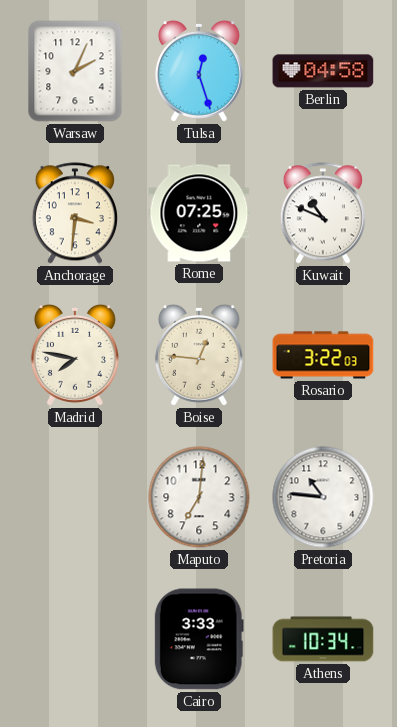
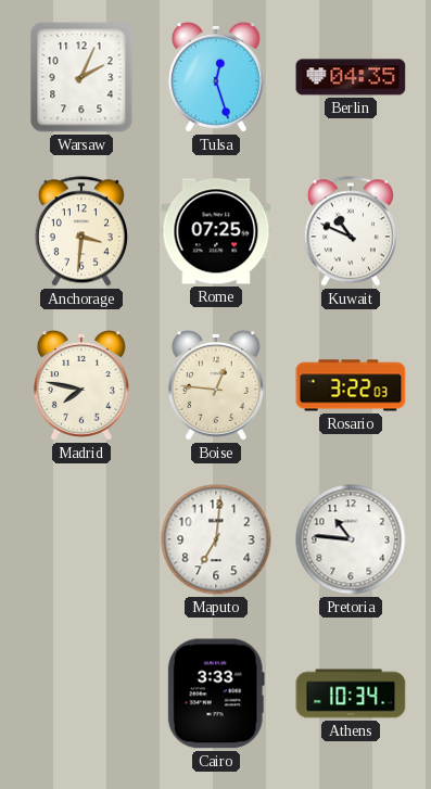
Berlin: 04:58 -> 04:35 (351, 77)
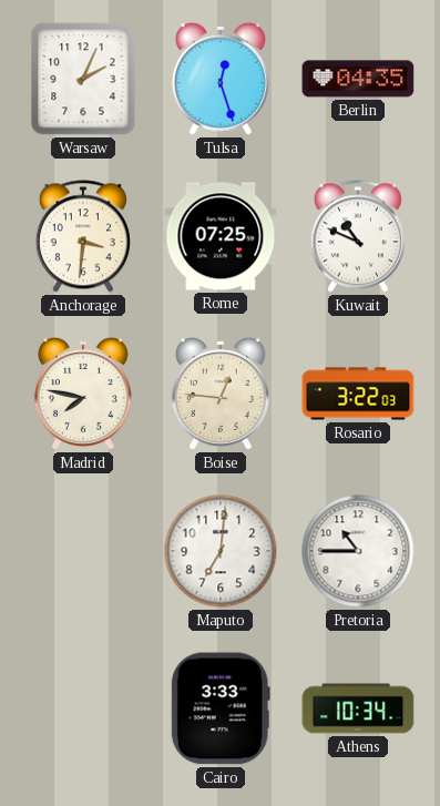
Pretoria: 10:46 -> 10:45 (358, 551)
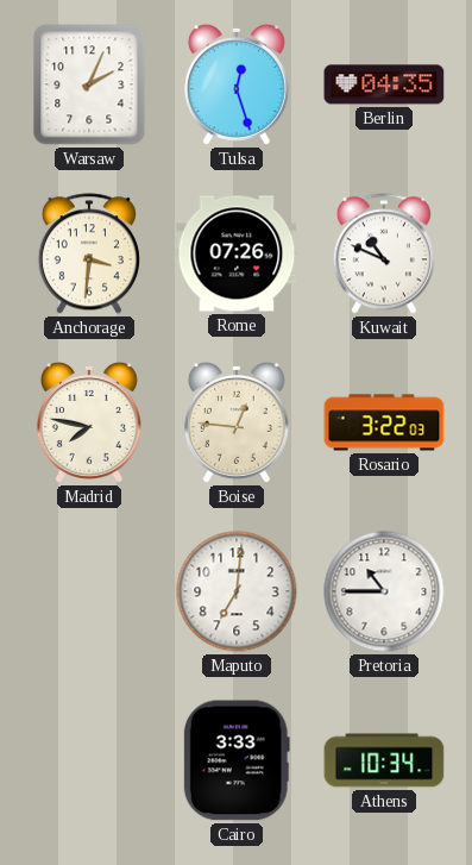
Rome: 07:25 -> 07:26 (237, 253)
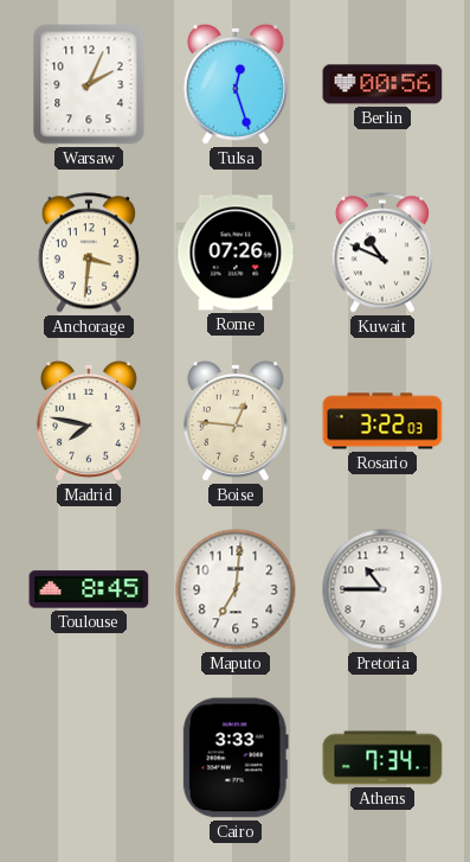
Berlin: 04:35 -> 00:56 (382, 84)
Toulouse: none -> 8:45 (89, 589)
Athens: 10:34 -> 7:34 (382, 758)
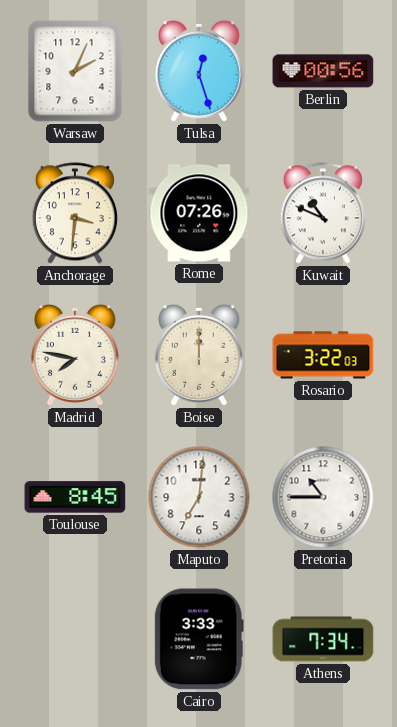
Boise: 12:46 -> 12:00 (199, 355)
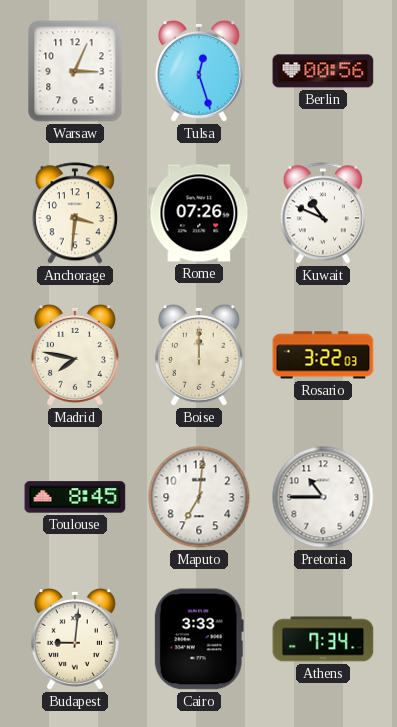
Warsaw: 2:04 -> 3:04 (75, 71)
Budapest: none -> 9:01 (75, 639)
